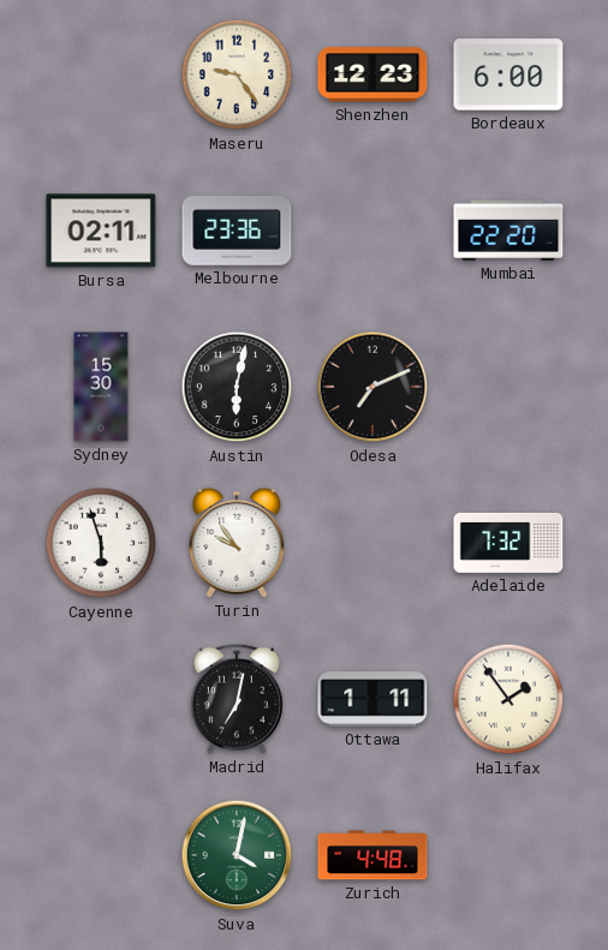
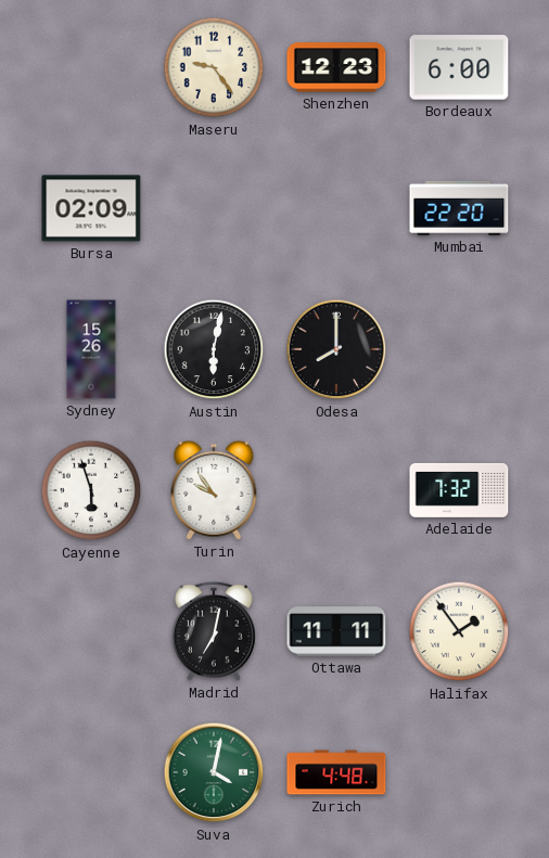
Bursa: 02:11 -> 02:09 (91, 208)
Melbourne: 23:36 -> none (237, 232)
Sydney: 15:30 -> 15:26 (91, 349)
Odesa: 7:11 -> 8:00 (336, 349)
Ottawa: 1:11 -> 11:11 (336, 631)
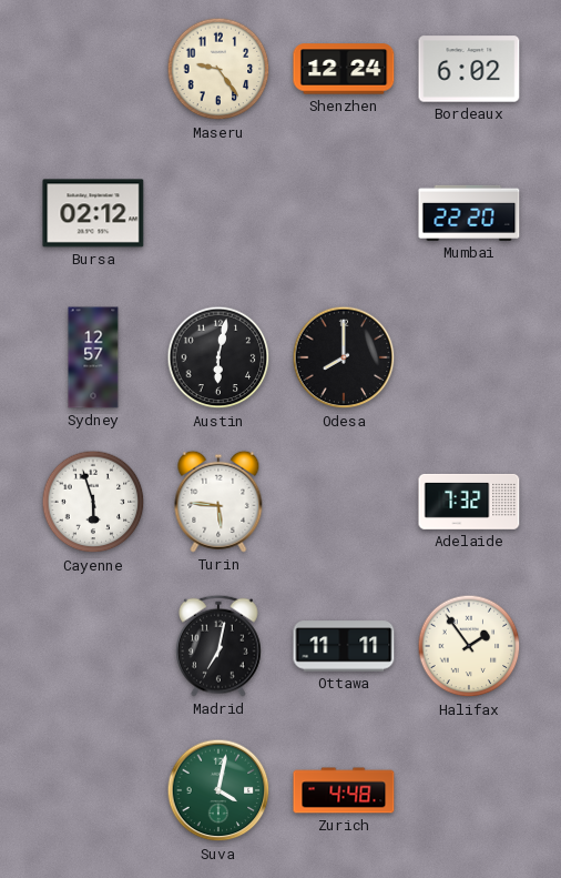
Shenzhen: 12:23 -> 12:24 (344, 69)
Bordeaux: 6:00 -> 6:02 (469, 69)
Bursa: 02:09 -> 02:12 (93, 213)
Sydney: 15:26 -> 12:57 (93, 357)
Turin: 9:54 -> 5:46 (218, 502)
